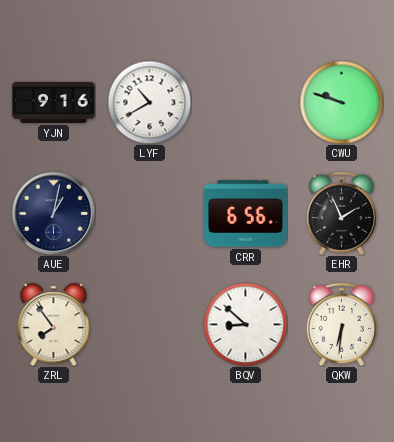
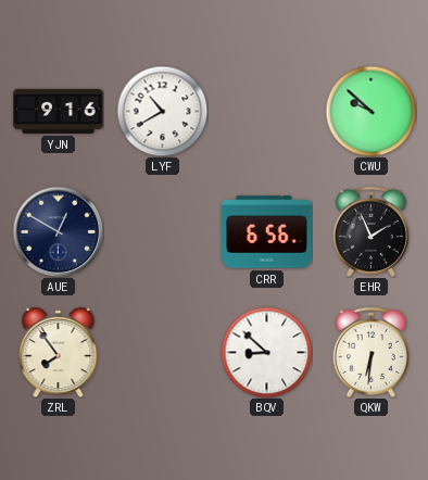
CWU: 9:48 -> 9:52 (370, 111)
AUE: 1:02 -> 12:50 (58, 231)
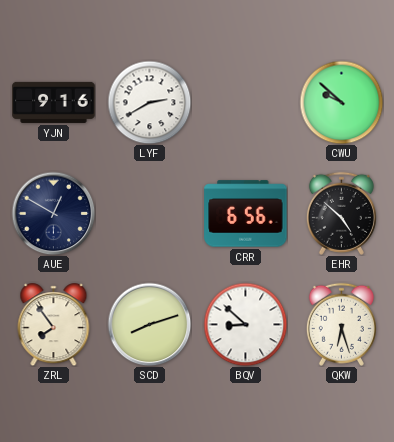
LYF: 10:40 -> 2:40 (149, 102)
EHR: 1:56 -> 4:52 (341, 213)
SCD: none -> 8:12 (149, 324)
QKW: 6:31 -> 6:27 (341, 324)
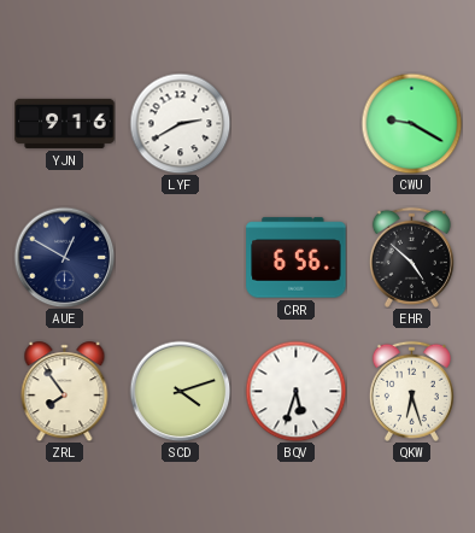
CWU: 9:52 -> 9:20 (411, 123)
SCD: 8:12 -> 4:12 (180, 391)
BQV: 8:52 -> 5:33 (295, 391)
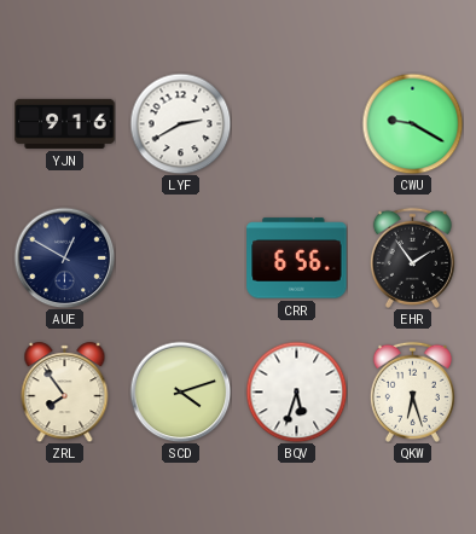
EHR: 4:52 -> 1:54 (412, 257)
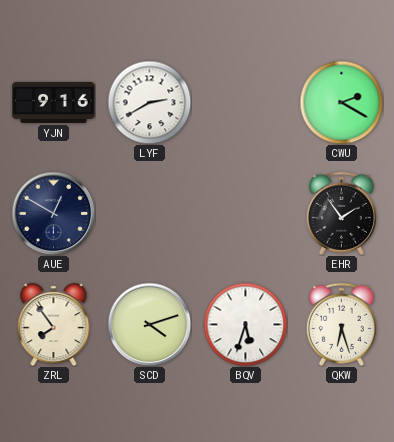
CWU: 9:20 -> 2:20 (341, 102)
CRR: 6:56 -> none (297, 259)
